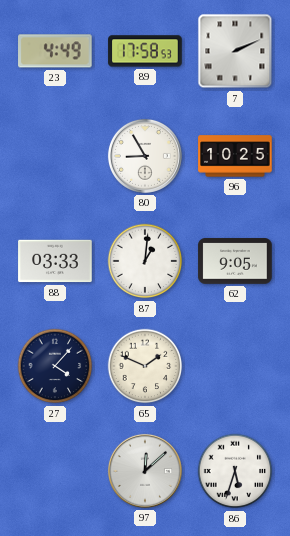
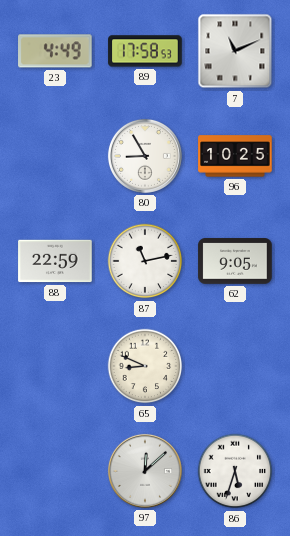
7: 2:11 -> 11:11 (235, 51)
88: 03:33 -> 22:59 (55, 261)
87: 1:01 -> 11:13 (145, 261)
27: 4:07 -> none (55, 366)
65: 1:49 -> 8:49 (145, 366)
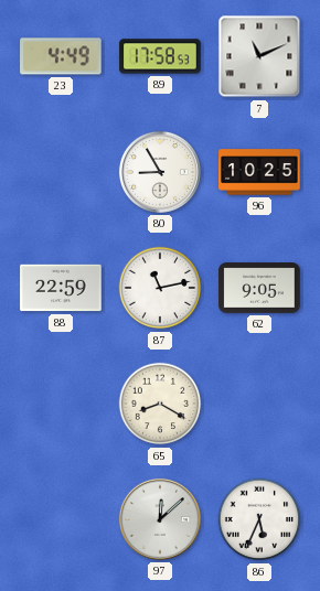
65: 8:49 -> 8:20 (160, 404)
86: 5:33 -> 5:34 (259, 519)
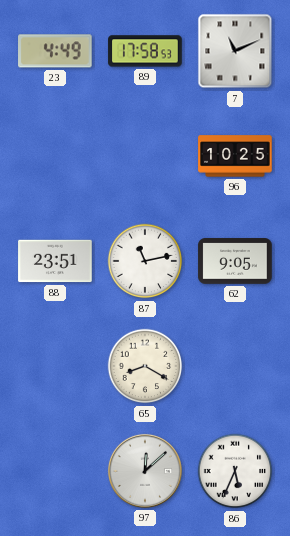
80: 8:55 -> none (160, 172)
88: 22:59 -> 23:51 (55, 261)
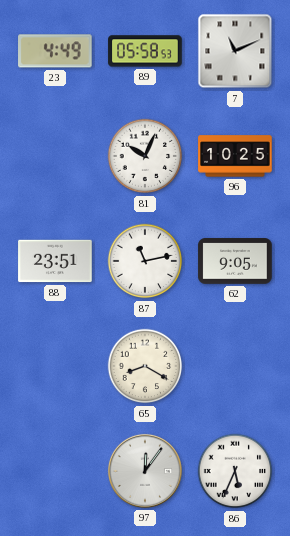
89: 17:58 -> 05:58 (145, 51)
81: none -> 10:04 (145, 156)
97: 12:08 -> 12:06 (145, 471)
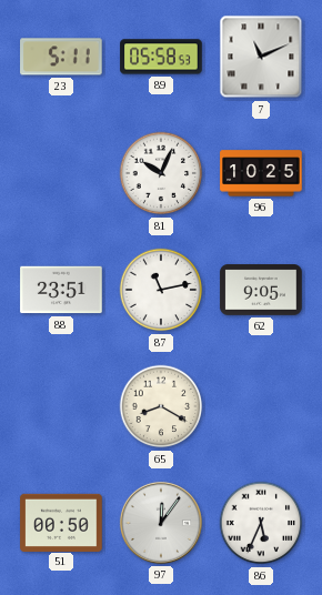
23: 4:49 -> 5:11 (61, 57)
51: none -> 00:50 (61, 522)
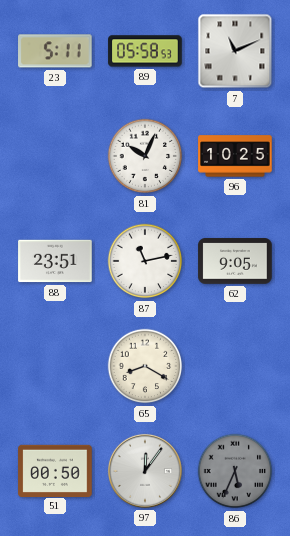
86 dial: white -> grey (235, 471)
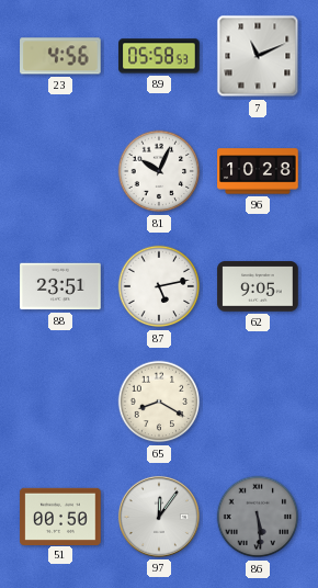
23: 5:11 -> 4:56 (60, 56)
96: 10:25 -> 10:28 (258, 171)
87: 11:13 -> 5:13 (159, 286)
86: 5:34 -> 5:29 (258, 517)
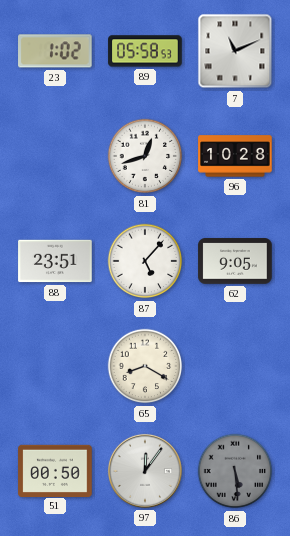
23: 4:56 -> 1:02 (55, 51)
81: 10:04 -> 12:42 (145, 156)
87: 5:13 -> 5:07 (145, 261)
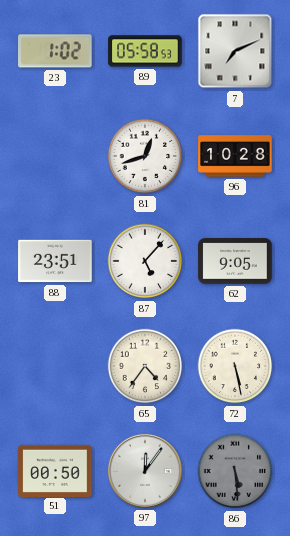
7: 11:11 -> 7:11 (235, 51)
65: 8:20 -> 4:36 (145, 366)
72: none -> 5:28 (235, 366)
